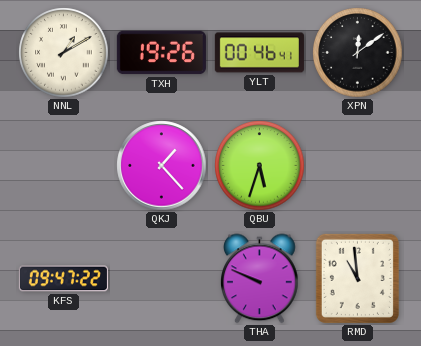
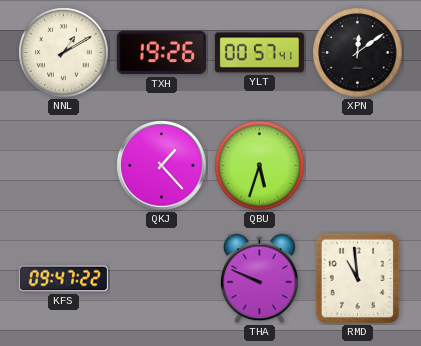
YLT: 00:46 -> 00:57 (259, 53)
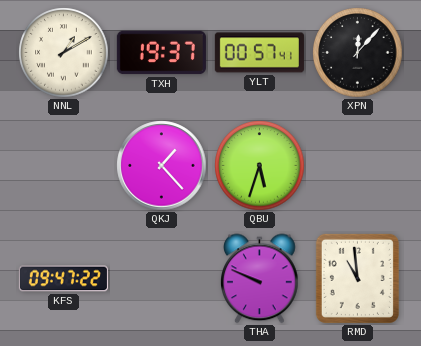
TXH: 19:26 -> 19:37 (161, 53)
XPN: 12:09 -> 12:07 (358, 53)
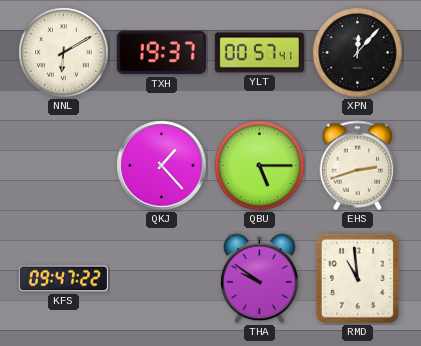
NNL: 1:10 -> 6:10 (64, 53)
QBU: 5:33 -> 5:15 (260, 166)
EHS: none -> 2:42 (358, 166)
THA: 9:49 -> 9:51 (260, 279)
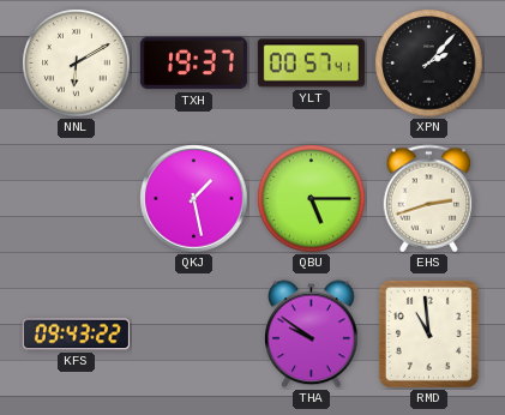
XPN: 12:07 -> 2:07 (429, 64)
QKJ: 1:23 -> 1:28 (194, 199)
KFS: 09:47 -> 09:43 (76, 335)
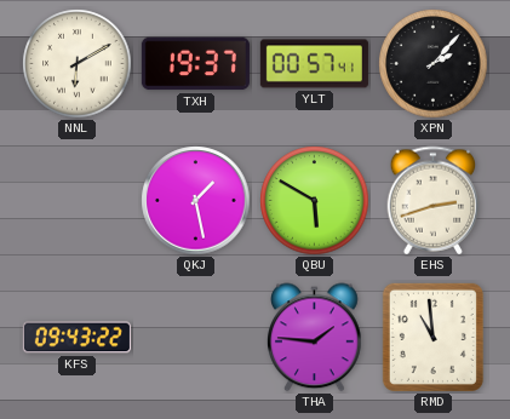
QBU: 5:15 -> 5:50 (315, 201)
THA: 9:51 -> 1:46 (315, 338)
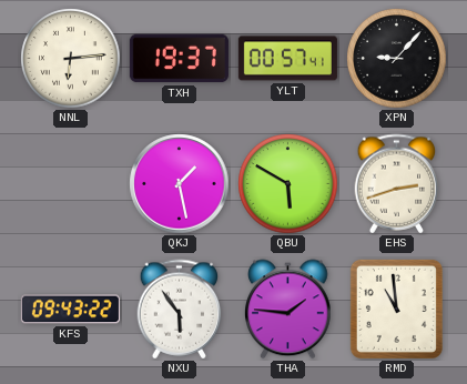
NNL: 6:10 -> 6:14 (71, 59)
XPN: 2:07 -> 9:07 (397, 59)
NXU: none -> 5:54 (180, 310)
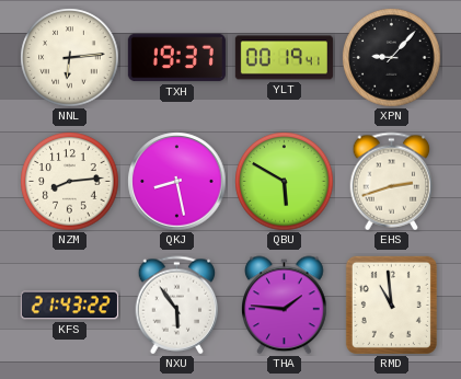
YLT: 00:57 -> 00:19 (284, 58)
NZM: none -> 8:14 (70, 182)
QKJ: 1:28 -> 8:28 (177, 182)
KFS: 09:43 -> 21:43 (69, 306)
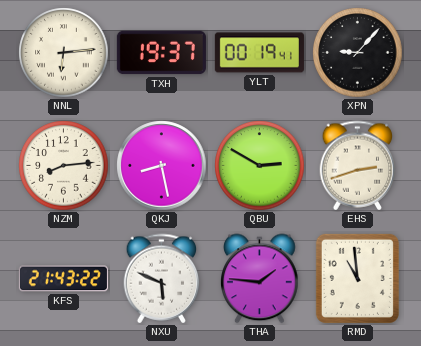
QBU: 5:50 -> 2:50 (260, 166)
NXU: 5:54 -> 5:49 (162, 279)
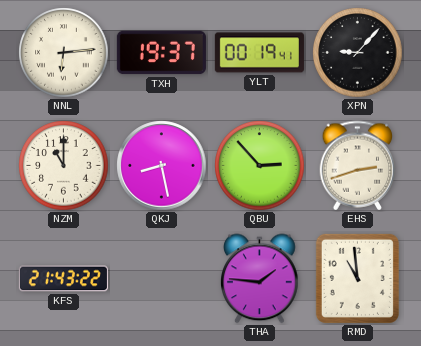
NZM: 8:14 -> 11:00 (64, 166)
QBU: 2:50 -> 2:53 (260, 166)
NXU: 5:49 -> none (162, 279)
